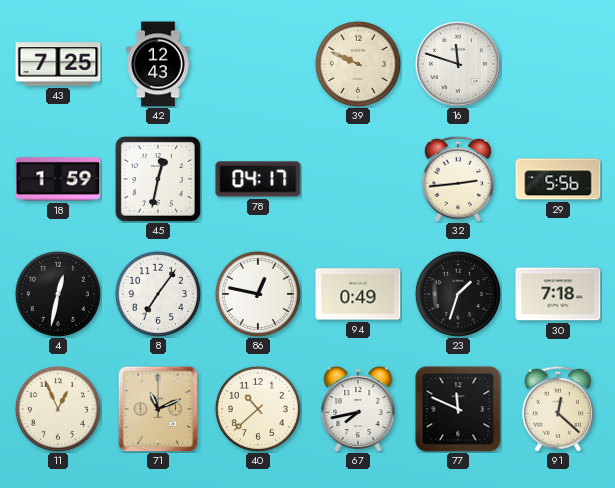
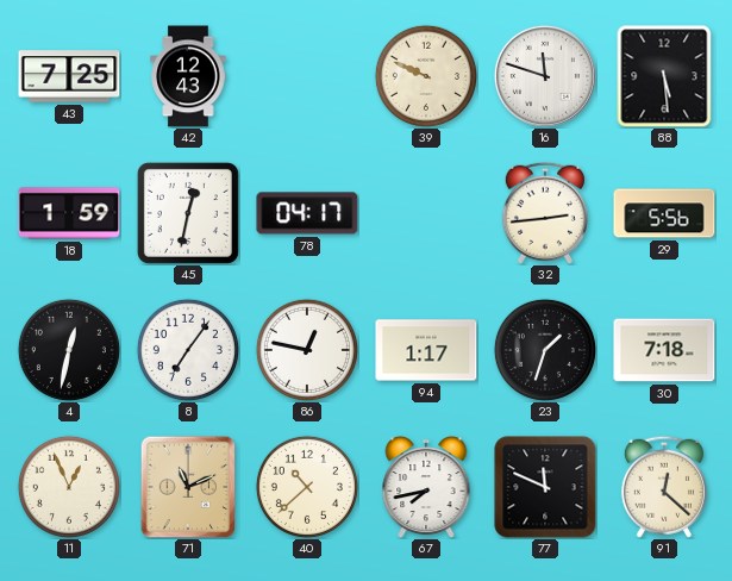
88: none -> 5:29 (664, 76)
94: 0:49 -> 1:17 (426, 350)
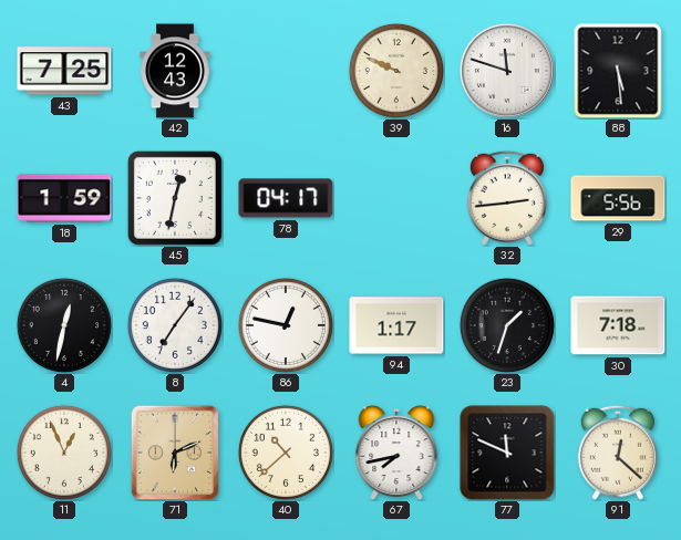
71: 11:11 -> 6:11 (175, 453)
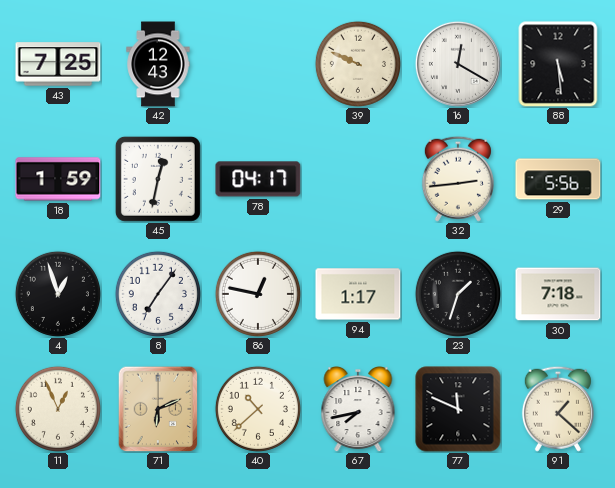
16: 11:48 -> 12:20 (458, 64)
4: 12:32 -> 12:57 (58, 294)
91: 12:22 -> 1:22 (558, 409)
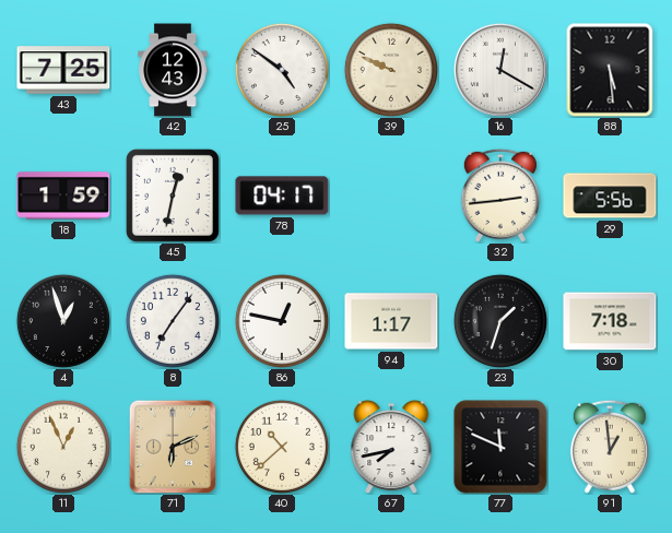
25: none -> 4:51 (282, 70)
91: 1:22 -> 12:59 (610, 447)
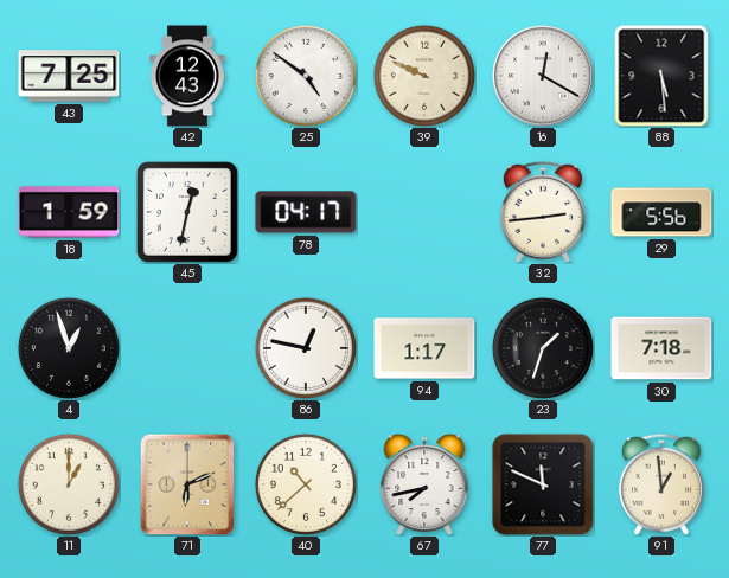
8: 7:06 -> none (173, 321)
11: 12:56 -> 1:00 (69, 484)
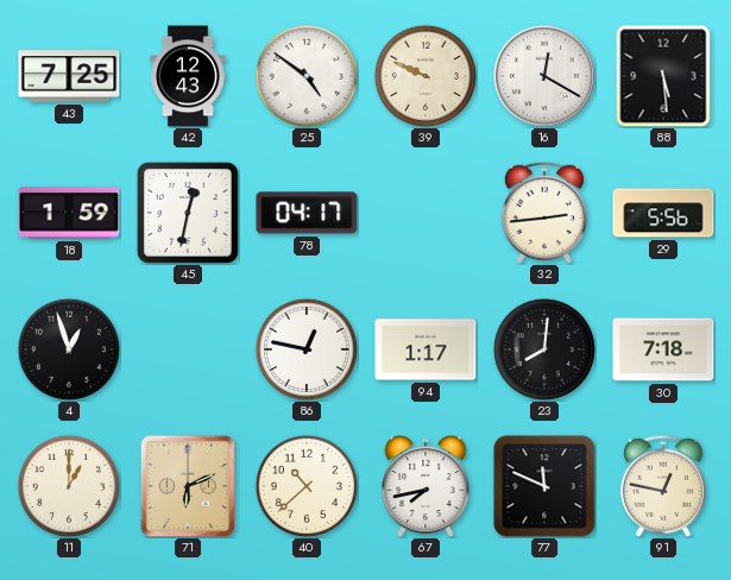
23: 1:33 -> 8:01 (544, 349)
91: 12:59 -> 12:47 (663, 486)
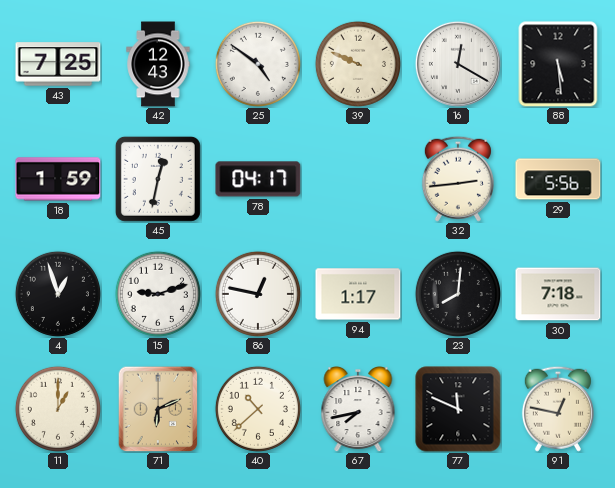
15: none -> 9:12 (158, 294)
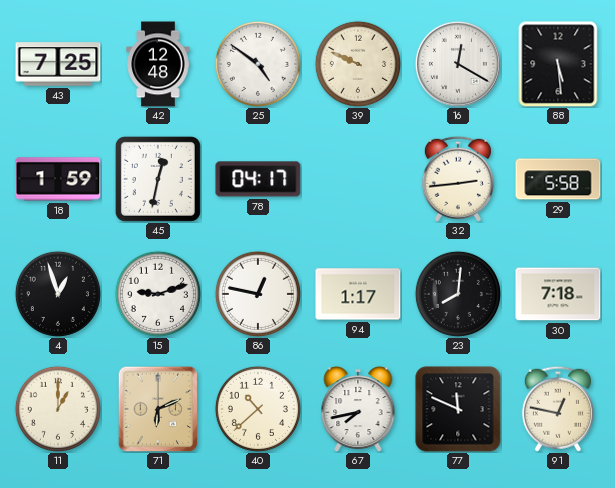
42: 12:43 -> 12:48 (158, 64)
29: 5:56 -> 5:58 (558, 179)
